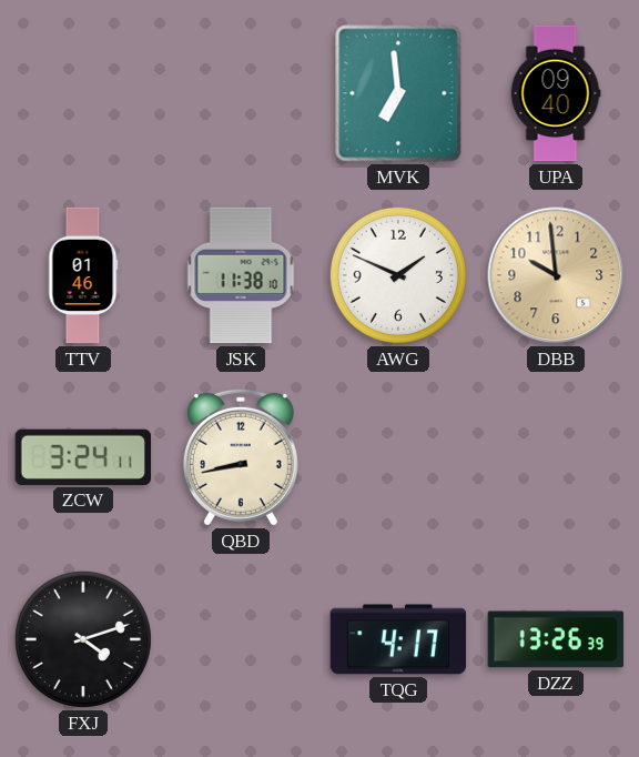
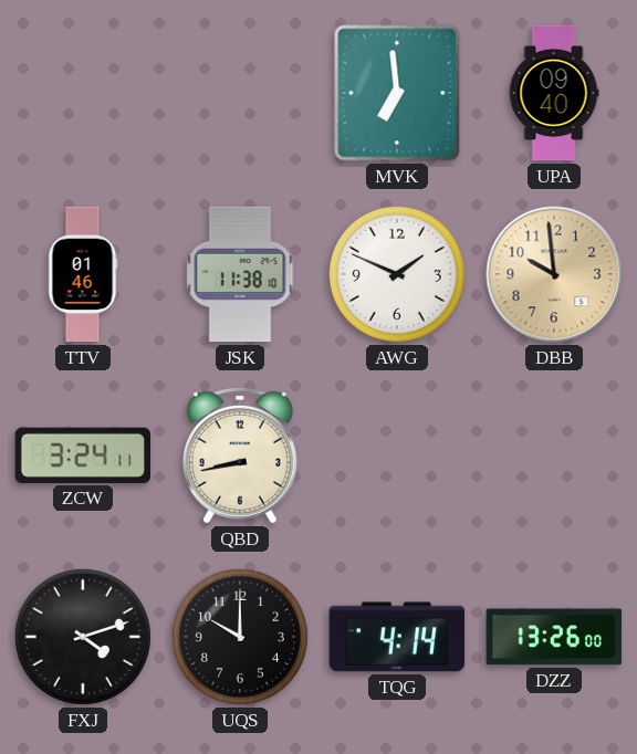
UQS: none -> 10:00 (240, 637)
TQG: 4:17 -> 4:14 (397, 637)
DZZ: 13:26:39 -> 13:26:00 (554, 637)
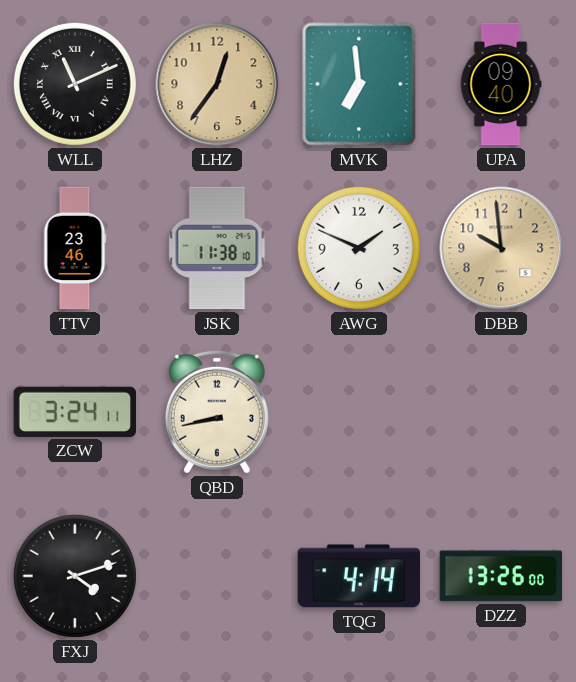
WLL: none -> 11:11 (75, 84)
LHZ: none -> 12:36 (217, 84)
TTV: 01:46 -> 23:46 (75, 248)
UQS: 10:00 -> none (240, 637)
